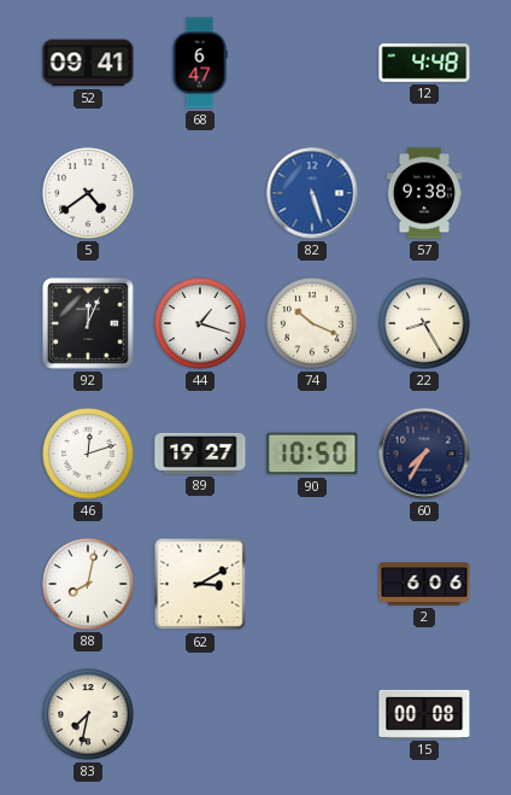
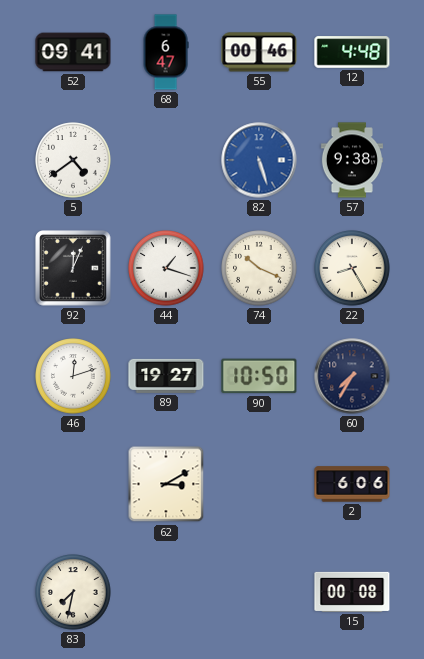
55: none -> 00:46 (259, 52)
88: 8:02 -> none (88, 584)
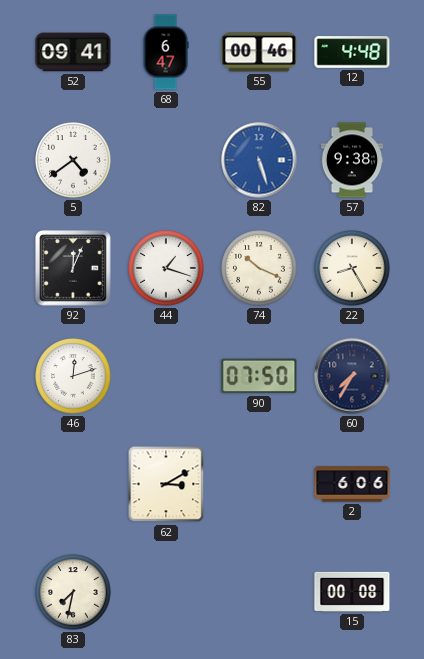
89: 19:27 -> none (166, 376)
90: 10:50 -> 07:50 (259, 376)
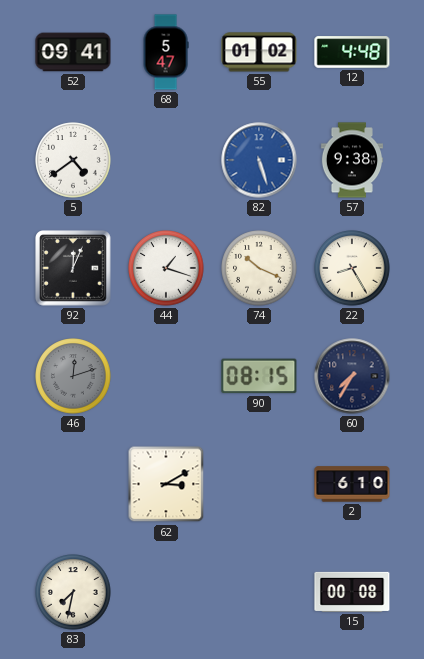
68: 6:47 -> 5:47 (166, 52)
55: 00:46 -> 01:02 (259, 52)
46 dial: white -> grey (73, 376)
90: 07:50 -> 08:15 (259, 376)
2: 6:06 -> 6:10 (352, 484)
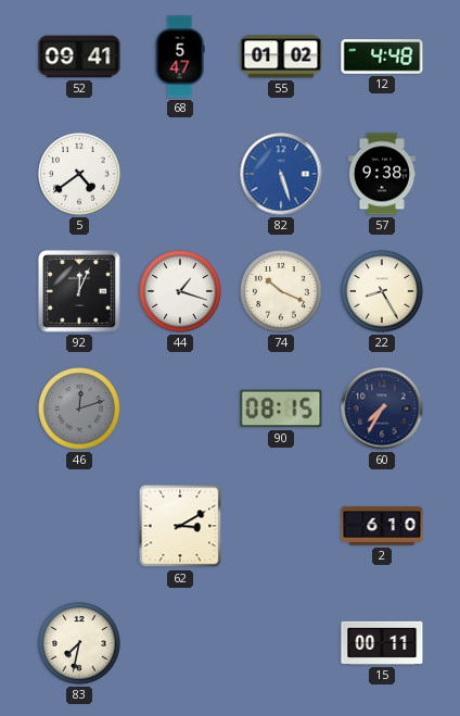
15: 00:08 -> 00:11 (382, 643)
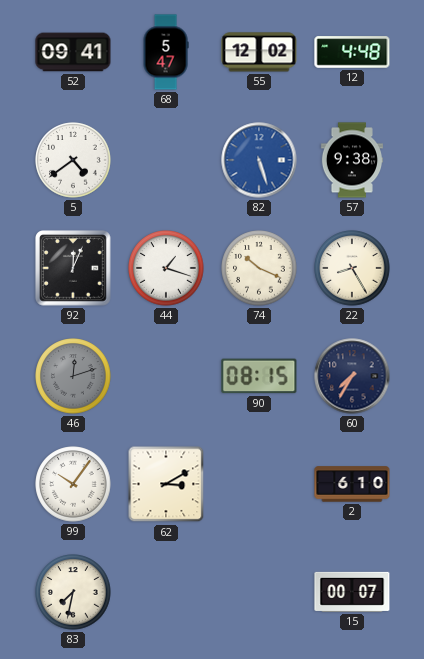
55: 01:02 -> 12:02 (259, 52)
99: none -> 10:06 (73, 484)
15: 00:11 -> 00:07 (352, 592)
